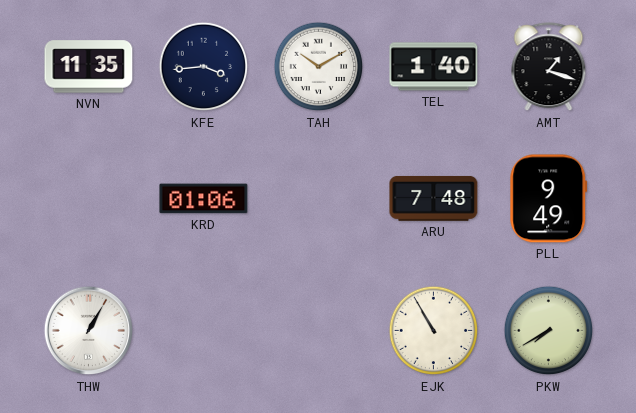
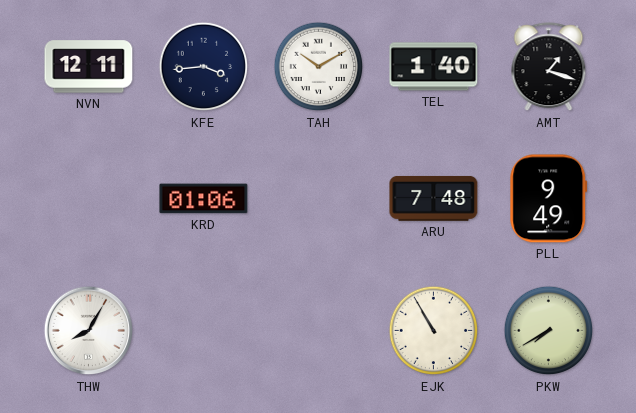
NVN: 11:35 -> 12:11 (89, 67)
THW: 1:05 -> 8:05 (89, 331)
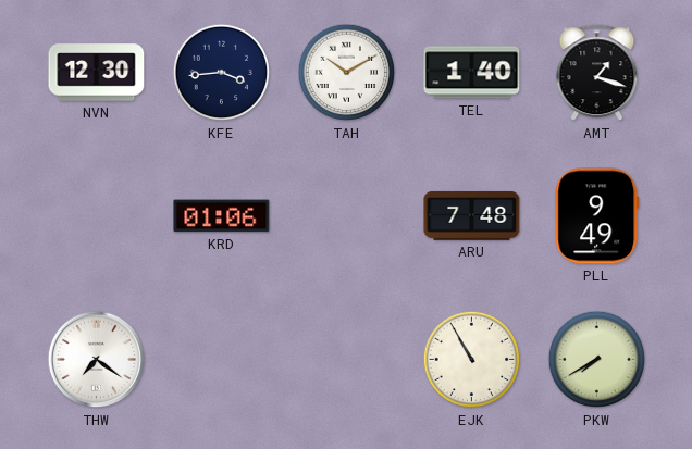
NVN: 12:11 -> 12:30 (97, 73)
THW: 8:05 -> 7:21 (97, 360)
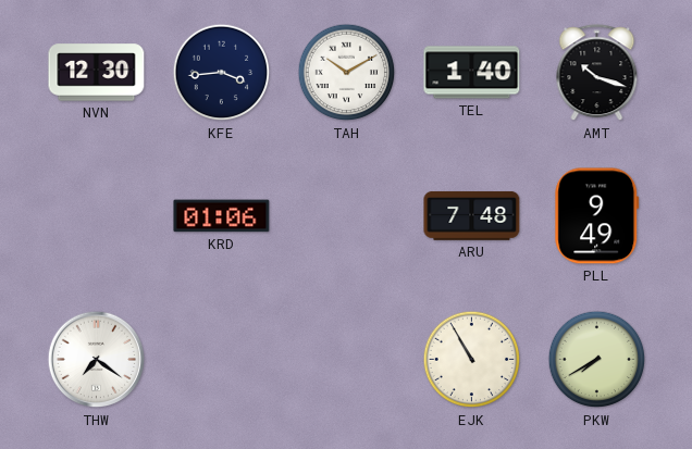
AMT: 1:18 -> 10:18 (597, 73)
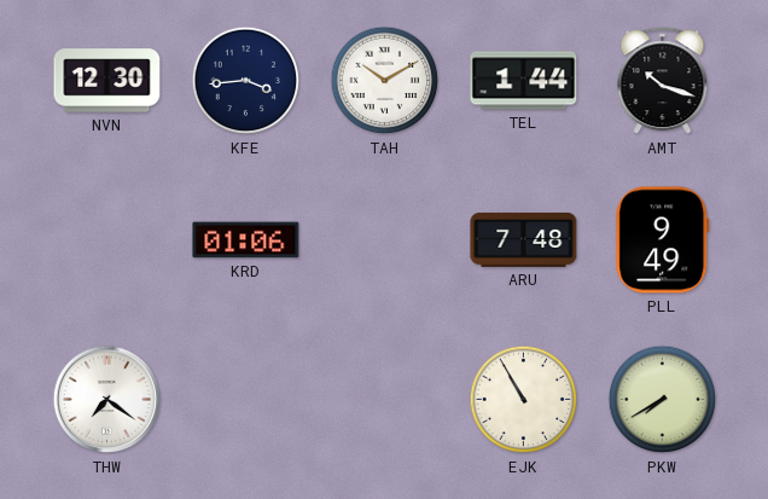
TEL: 1:40 -> 1:44 (524, 81)
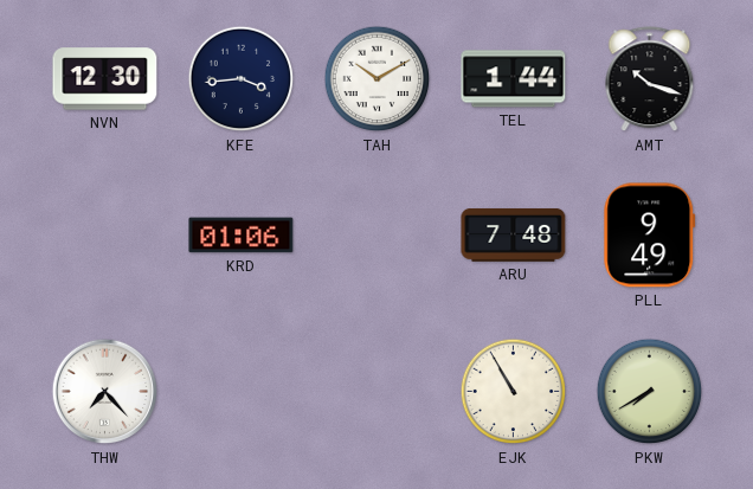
THW: 7:21 -> 7:23 (105, 392)
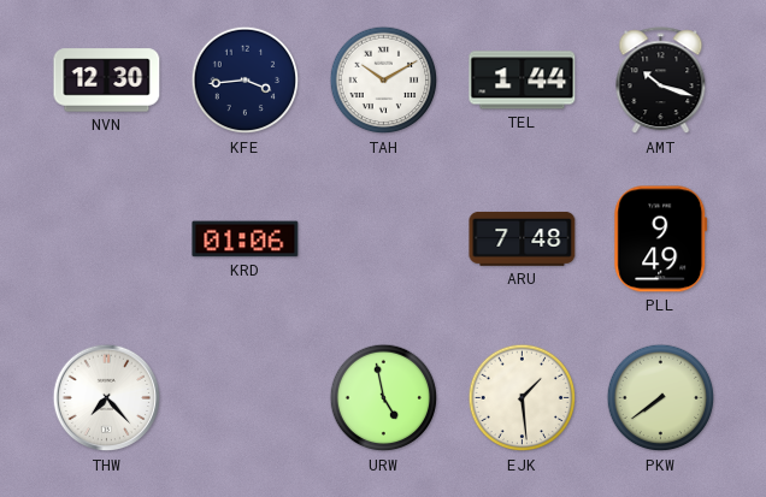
URW: none -> 4:58 (384, 398)
EJK: 10:55 -> 1:29 (523, 398)
PKW: 7:40 -> 7:39 (661, 398)
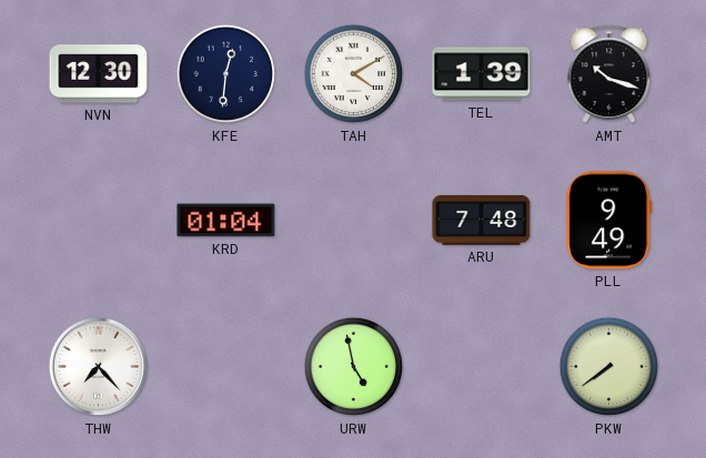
KFE: 3:44 -> 12:31 (226, 74)
TAH: 10:10 -> 4:10 (354, 74)
TEL: 1:44 -> 1:39 (482, 74)
KRD: 01:06 -> 01:04 (226, 221)
EJK: 1:29 -> none (523, 398)
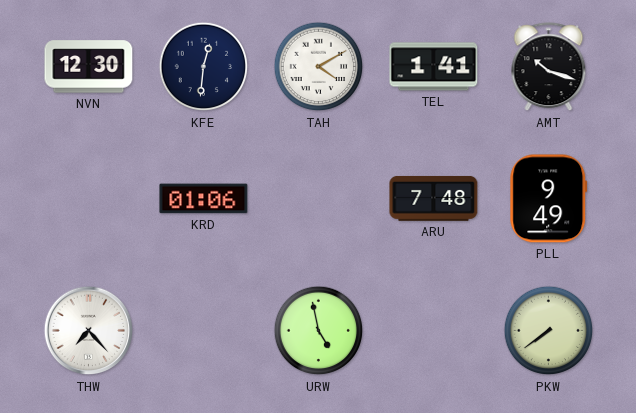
TEL: 1:39 -> 1:41 (434, 67)
KRD: 01:04 -> 01:06 (204, 199)
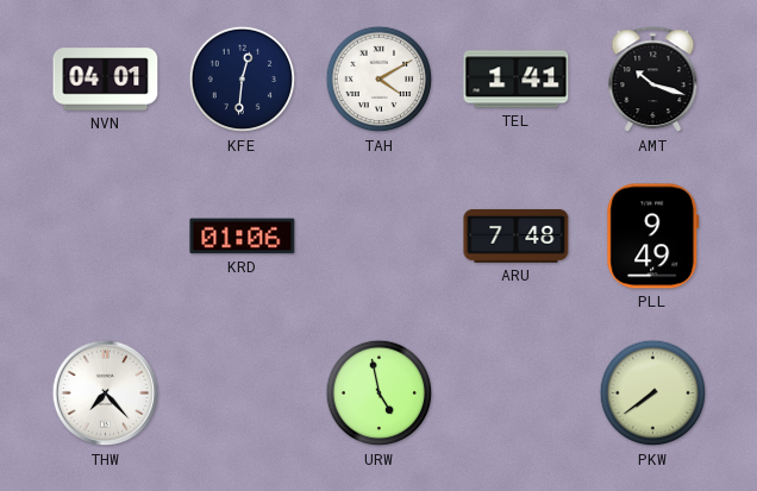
NVN: 12:30 -> 04:01 (106, 80)
